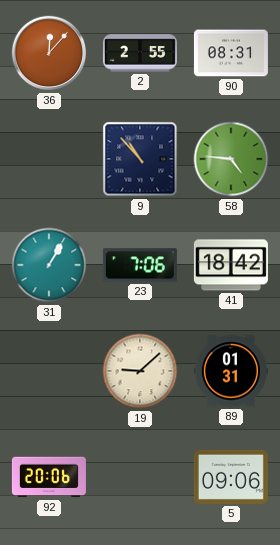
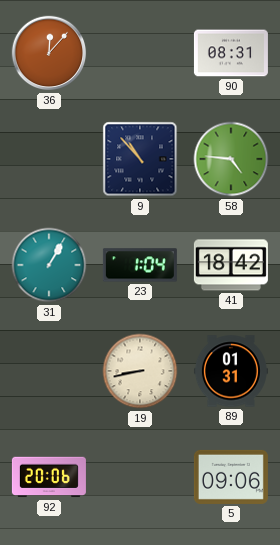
2: 2:55 -> none (140, 53)
23: 7:06 -> 1:04 (140, 265)
19: 9:08 -> 8:43 (140, 371)
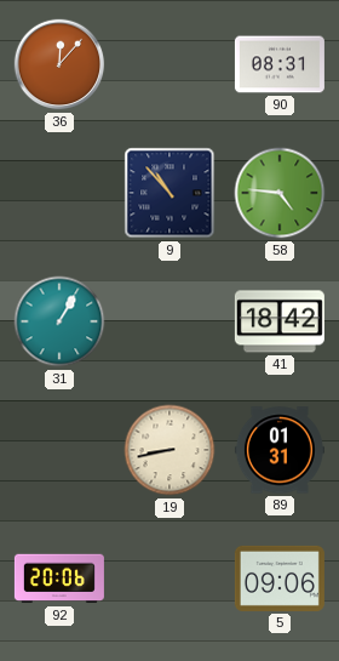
23: 1:04 -> none (140, 265)
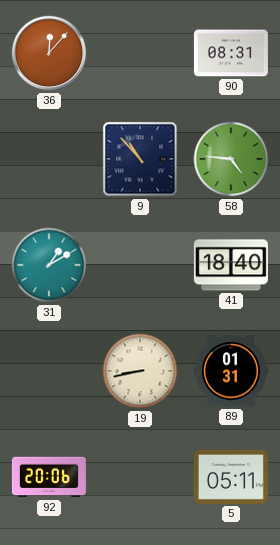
31: 1:05 -> 1:10 (49, 265)
41: 18:42 -> 18:40 (231, 265)
5: 09:06 -> 05:11 (231, 477)
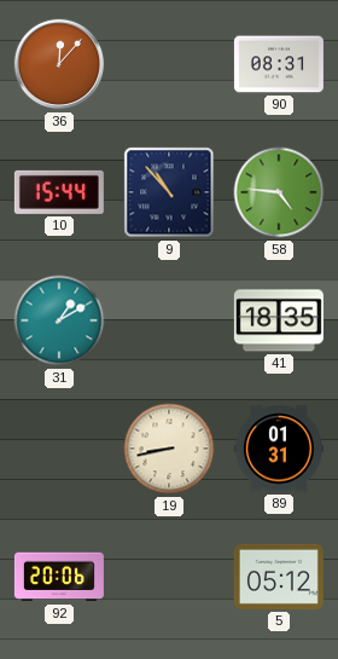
10: none -> 15:44 (59, 192)
41: 18:40 -> 18:35 (279, 320)
5: 05:11 -> 05:12 (279, 577)
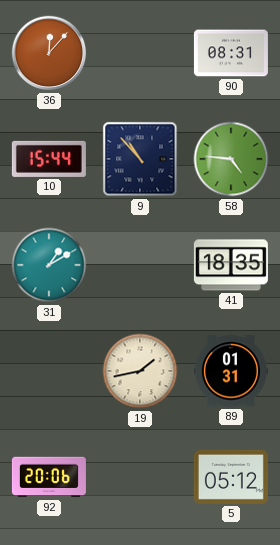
19: 8:43 -> 1:43 (140, 371)
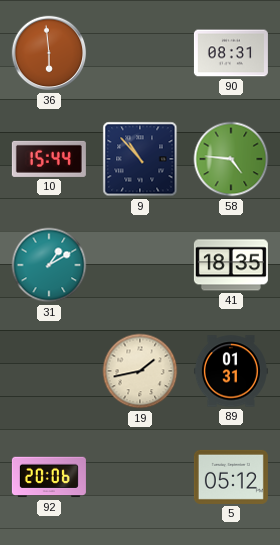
36: 12:07 -> 5:59 (49, 53)
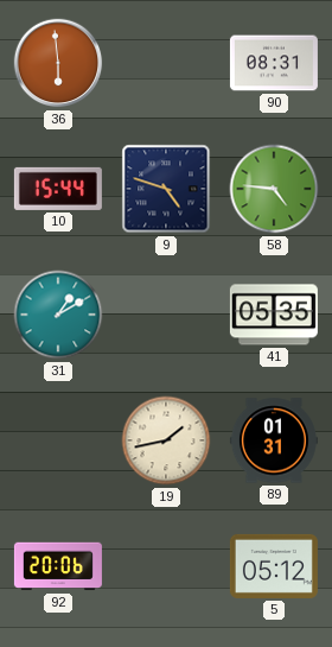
9: 10:53 -> 4:48 (166, 189)
41: 18:35 -> 05:35 (274, 315)
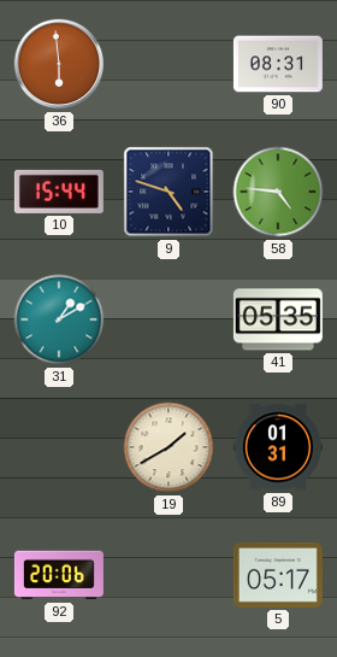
19: 1:43 -> 1:40 (168, 447)
5: 05:12 -> 05:17 (278, 575)
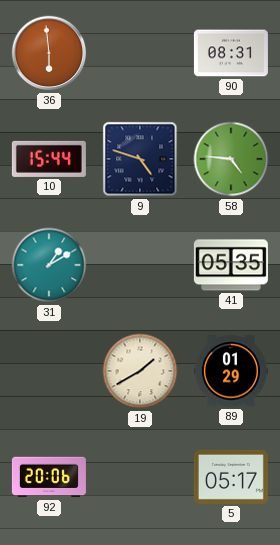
89: 01:31 -> 01:29 (231, 371)
